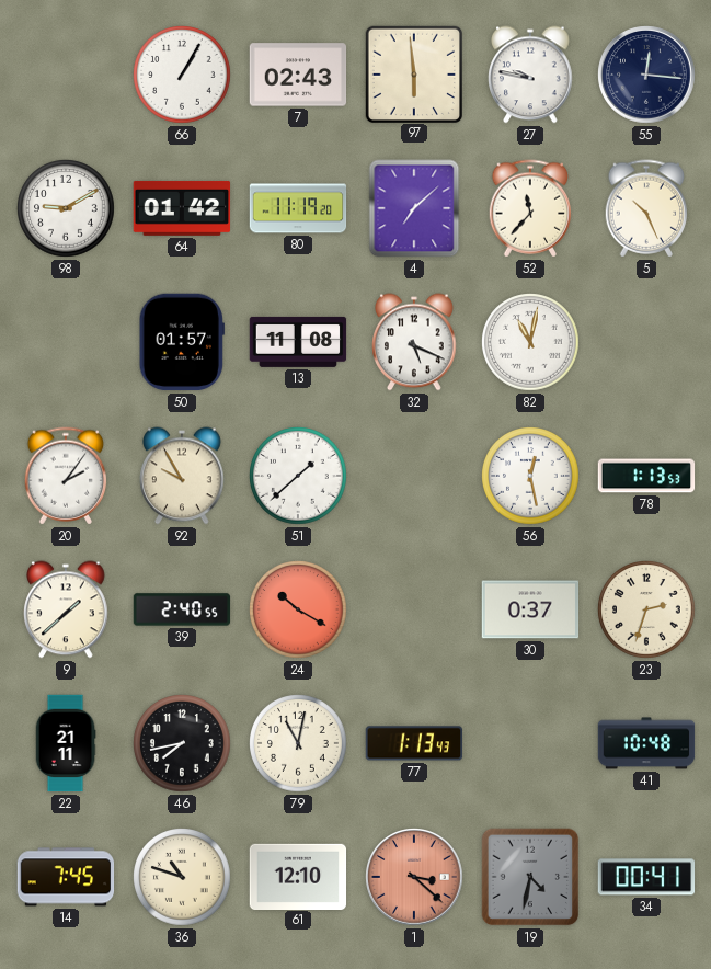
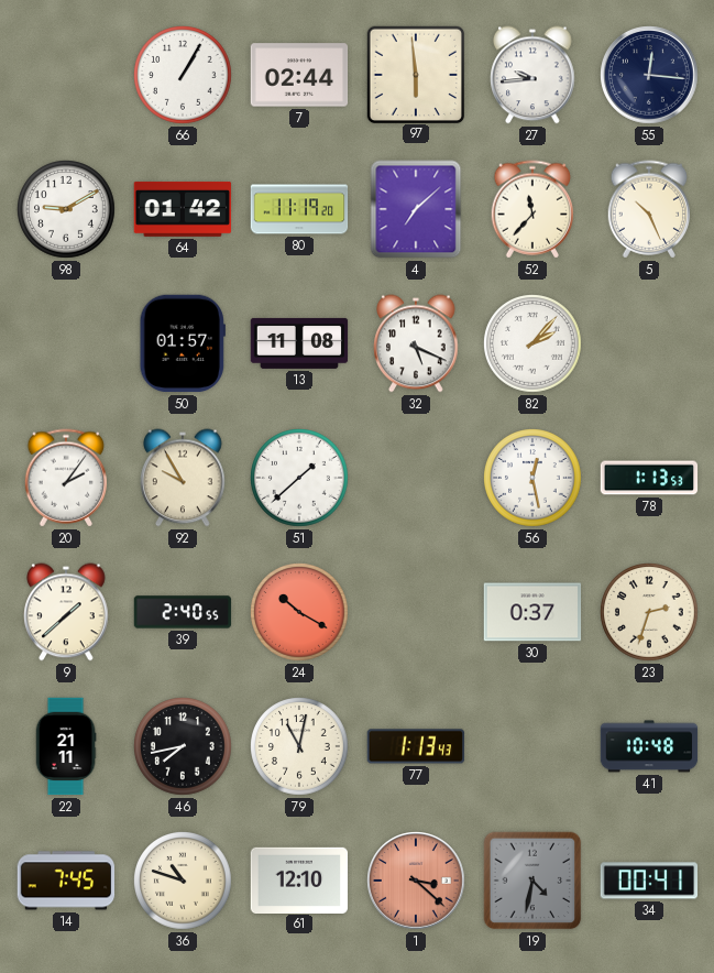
7: 02:43 -> 02:44 (299, 75)
27: 9:47 -> 9:44 (532, 75)
82: 11:02 -> 2:07 (532, 343)
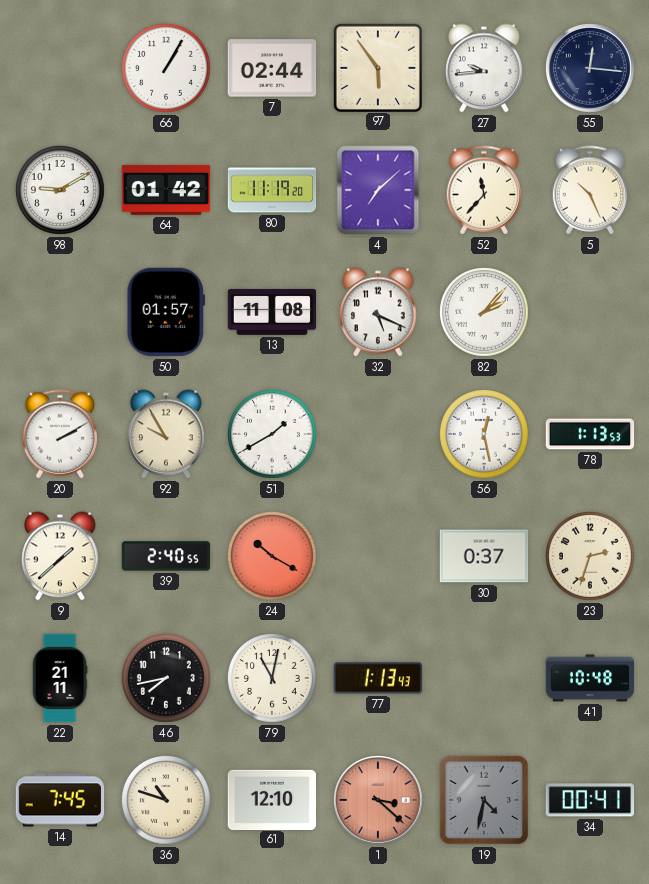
97: 5:59 -> 5:54 (377, 67)
20: 2:06 -> 2:10 (60, 434)
51: 1:38 -> 1:40 (272, 434)
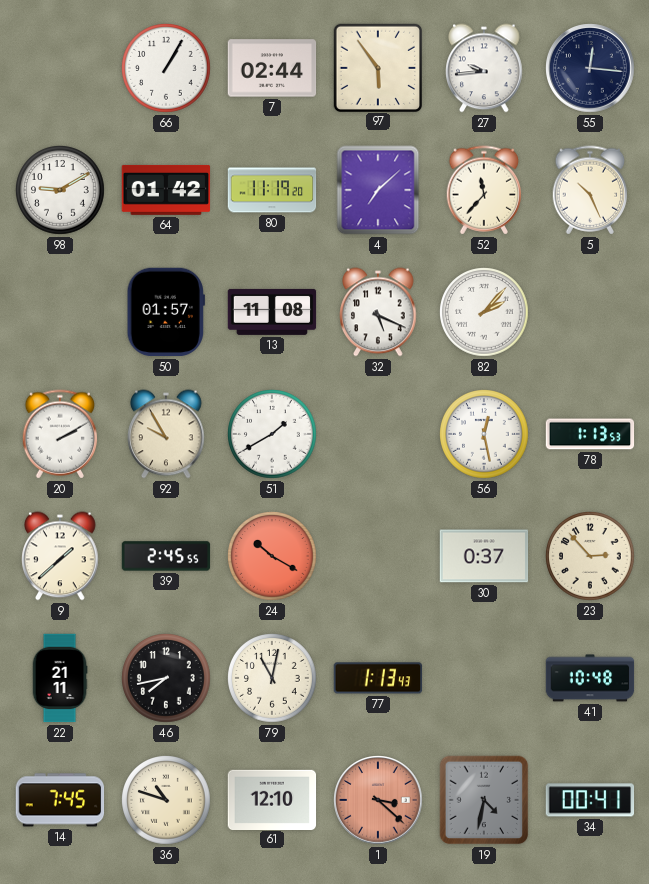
39: 2:40 -> 2:45 (166, 556)
23: 2:33 -> 2:53 (590, 556)
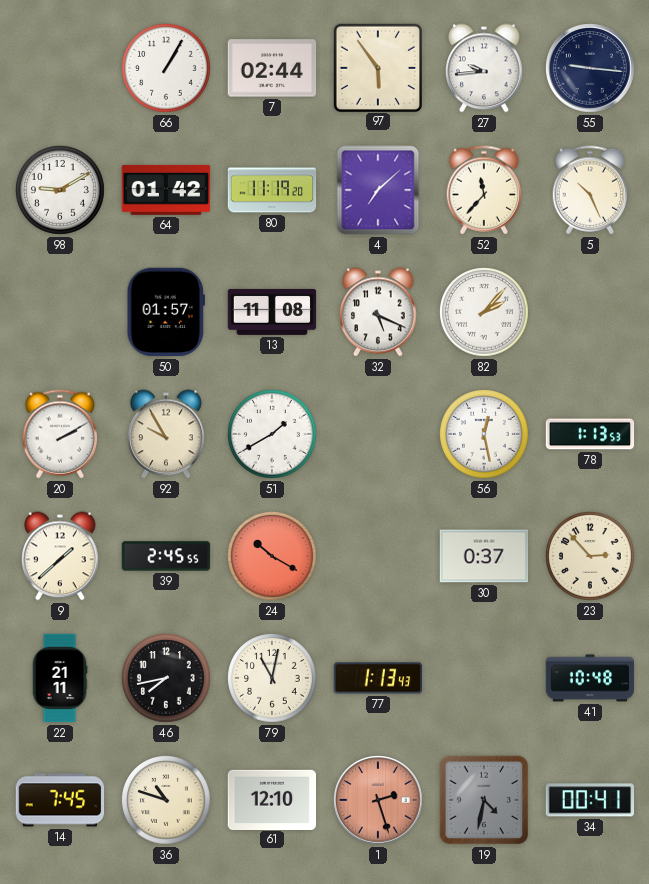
55: 12:16 -> 9:16 (590, 68)
1: 3:22 -> 2:27 (378, 800)
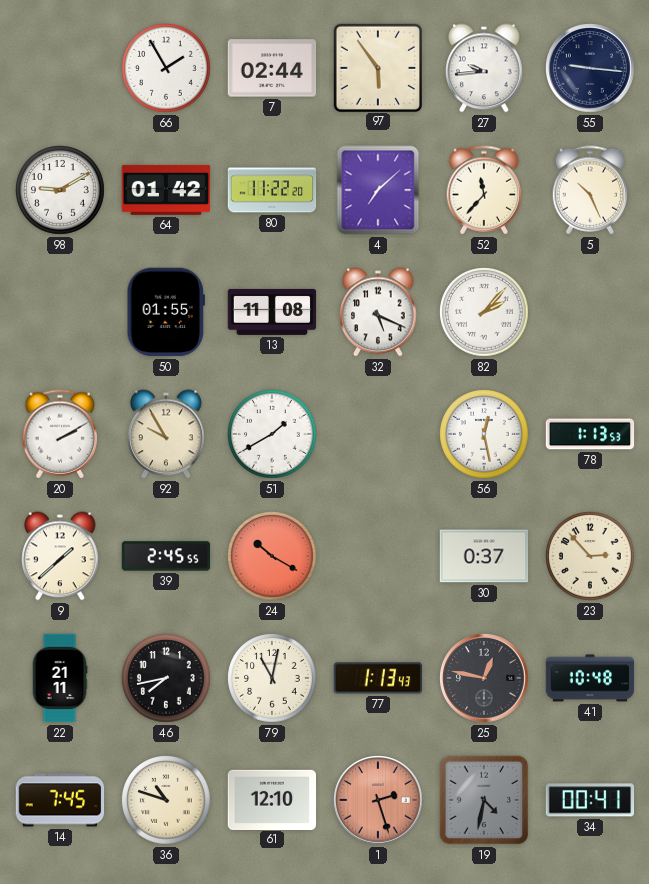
66: 1:05 -> 1:55 (166, 68)
80: 11:19 -> 11:22 (272, 190)
50: 01:57 -> 01:55 (166, 312)
25: none -> 12:47 (484, 678)
